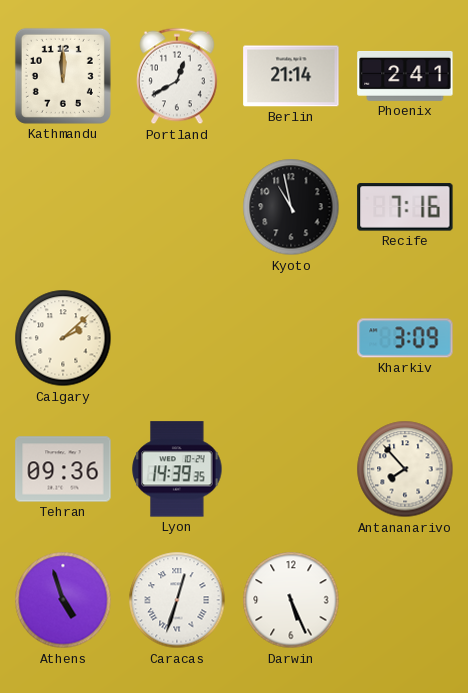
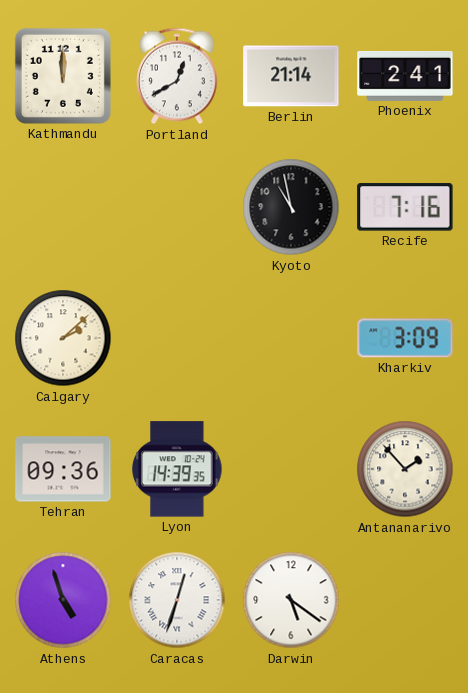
Antananarivo: 7:53 -> 1:53 (405, 469)
Darwin: 5:26 -> 5:21 (291, 600)
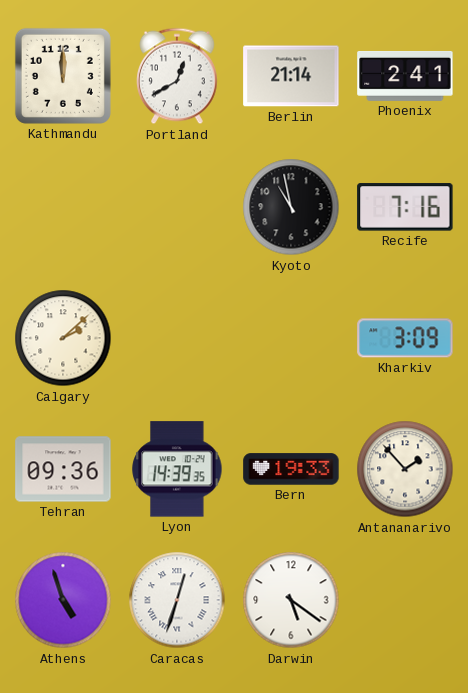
Bern: none -> 19:33 (291, 469)
